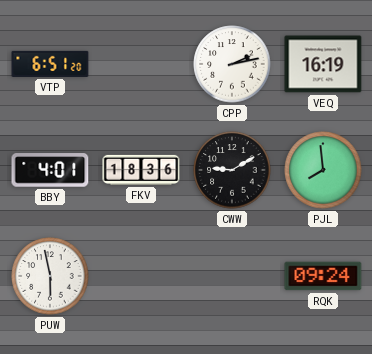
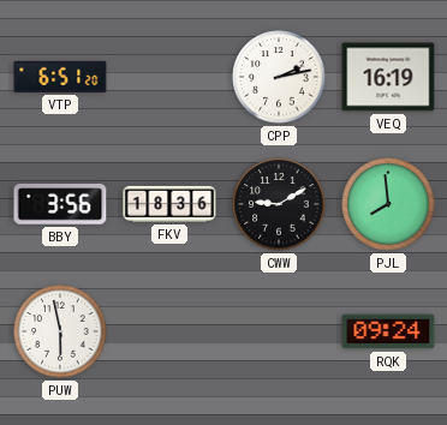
BBY: 4:01 -> 3:56 (60, 204)
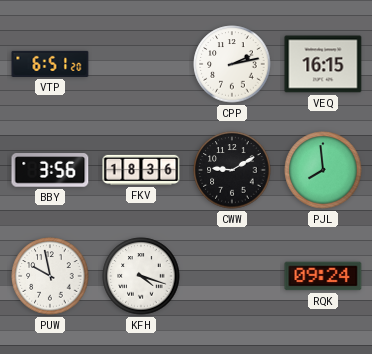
VEQ: 16:19 -> 16:15 (323, 64)
PUW: 5:58 -> 9:58 (50, 276)
KFH: none -> 4:18 (141, 276)
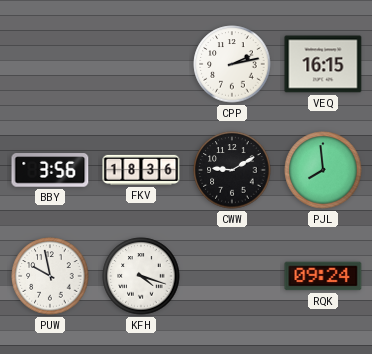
VTP: 6:51 -> none (50, 64)
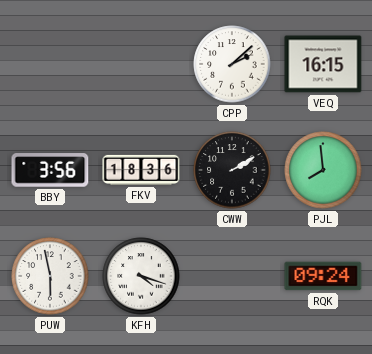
CPP: 2:13 -> 2:08 (232, 64)
CWW: 9:10 -> 2:10 (232, 170)
PUW: 9:58 -> 5:58 (50, 276)
